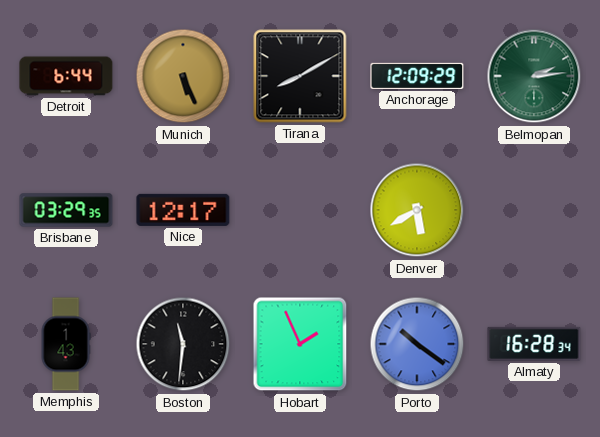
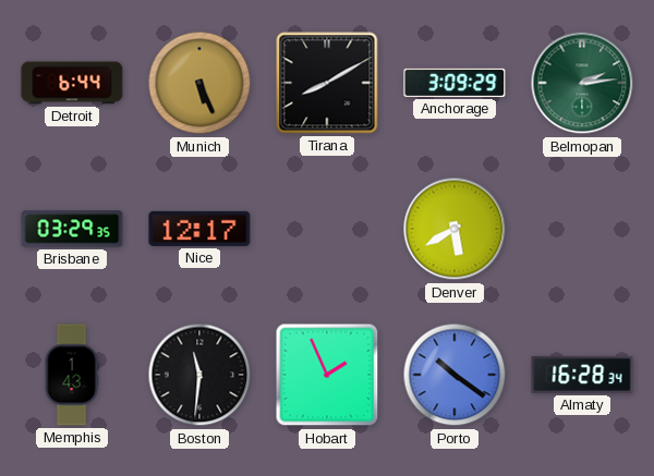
Anchorage: 12:09 -> 3:09 (455, 83)
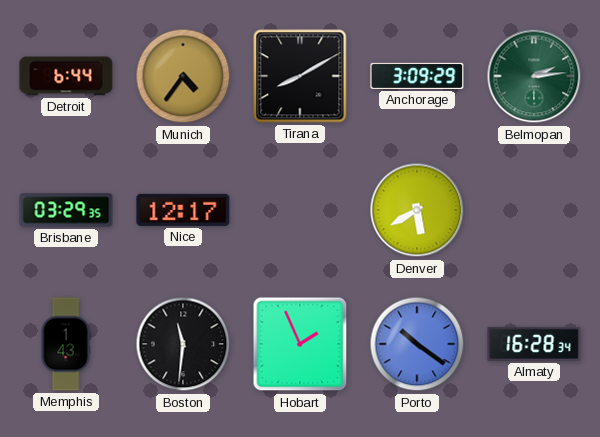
Munich: 5:26 -> 4:36 (183, 76)
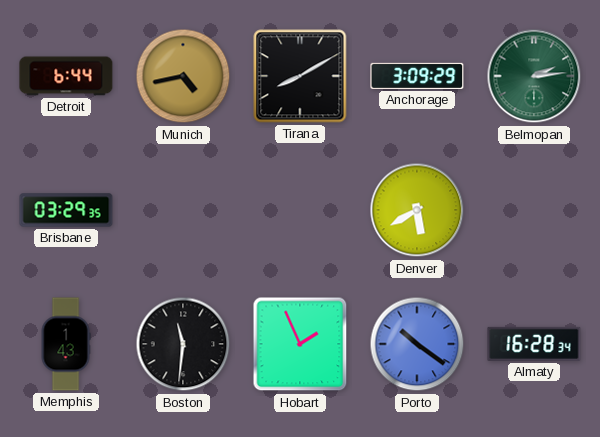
Munich: 4:36 -> 4:43 (183, 76)
Nice: 12:17 -> none (183, 210)
